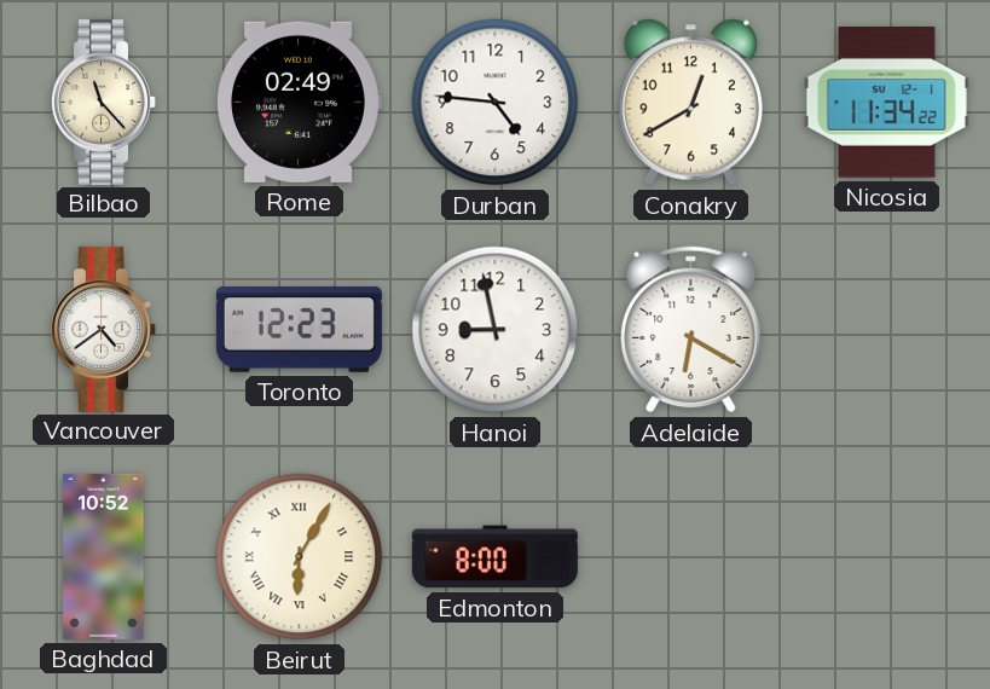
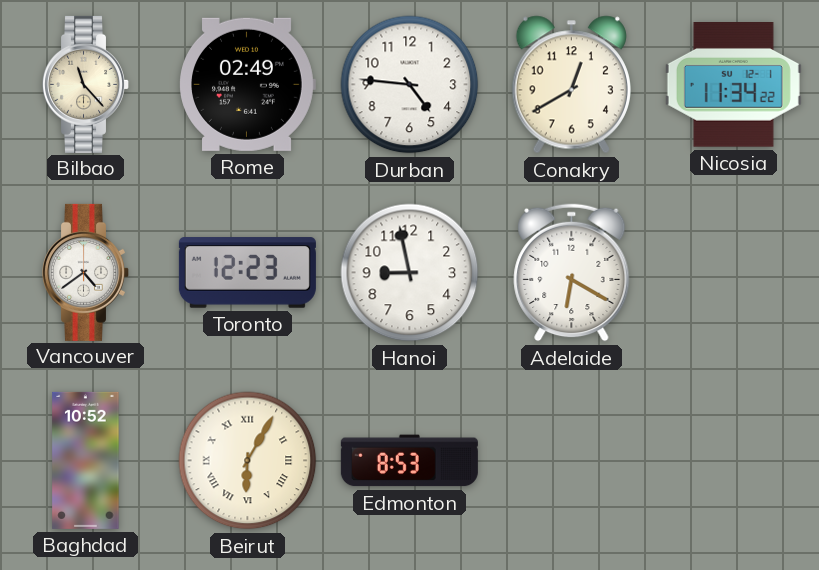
Edmonton: 8:00 -> 8:53 (409, 461)
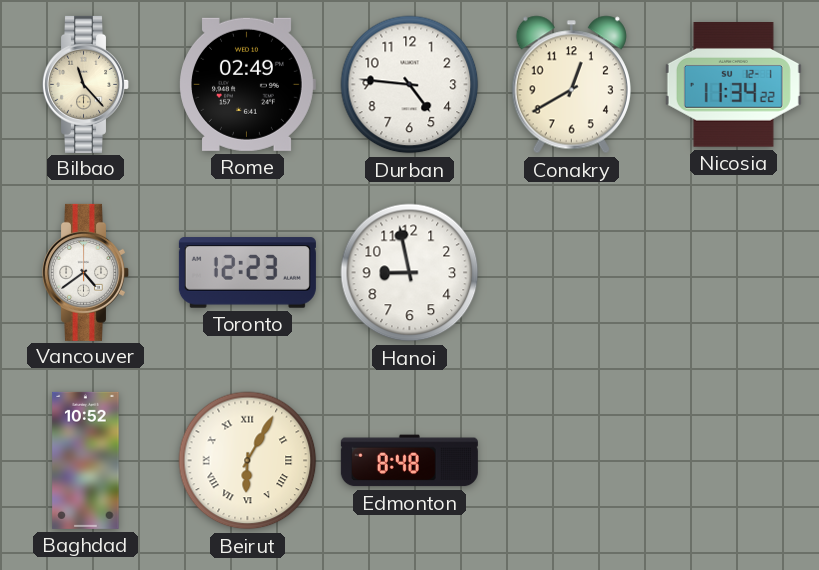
Adelaide: 6:20 -> none (572, 273)
Edmonton: 8:53 -> 8:48 (409, 461)
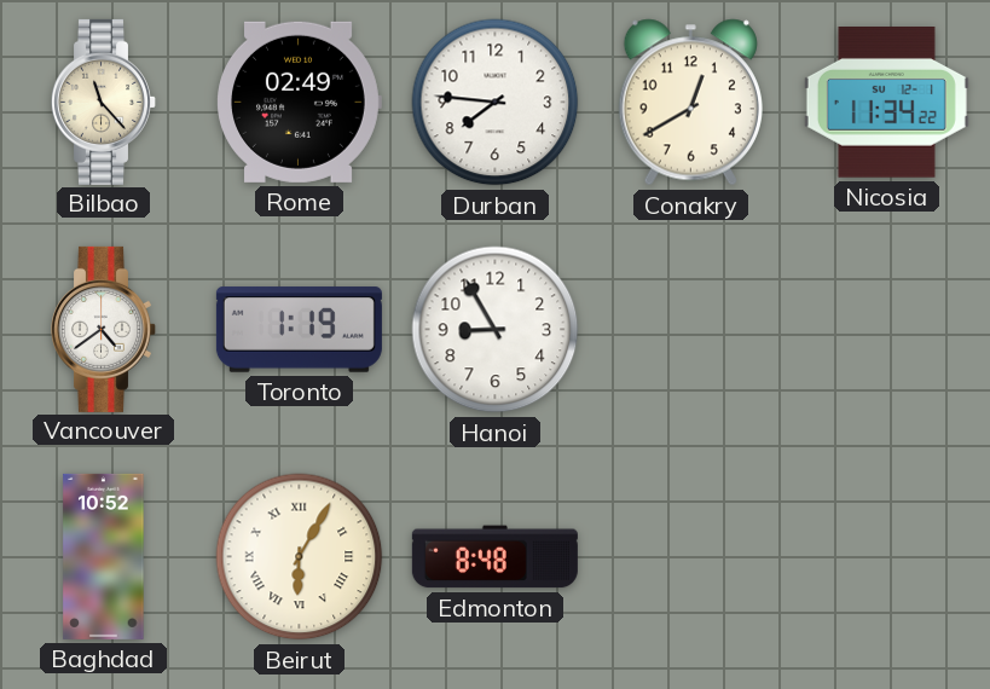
Durban: 4:46 -> 7:46 (496, 103)
Toronto: 12:23 -> 1:19 (299, 330)
Hanoi: 8:58 -> 8:55 (496, 330)
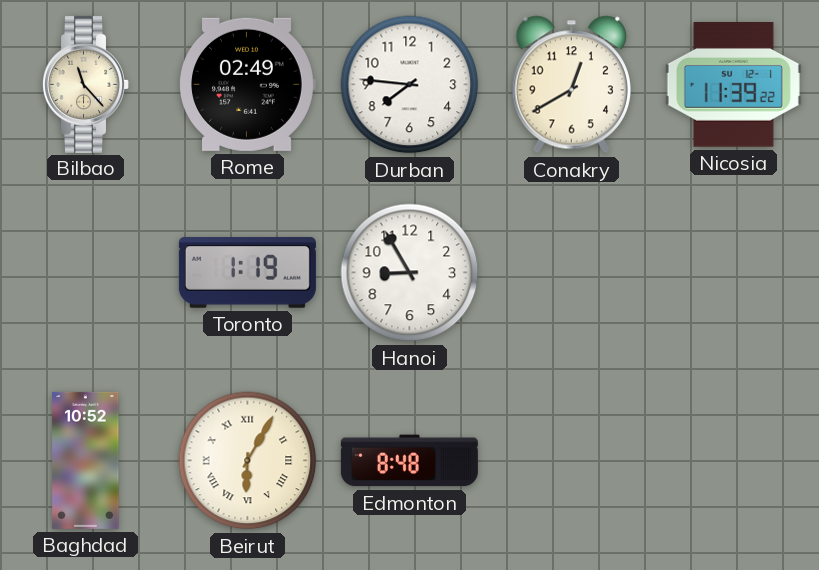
Nicosia: 11:34 -> 11:39 (733, 85)
Vancouver: 4:39 -> none (104, 329)
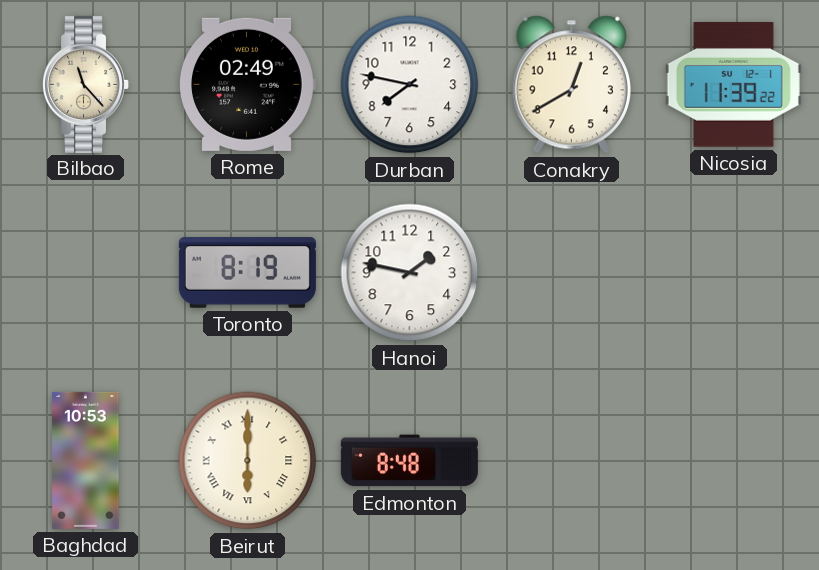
Durban: 7:46 -> 7:47 (410, 85)
Toronto: 1:19 -> 8:19 (247, 273)
Hanoi: 8:55 -> 1:47 (410, 273)
Baghdad: 10:52 -> 10:53 (86, 460)
Beirut: 6:05 -> 6:00 (248, 461)
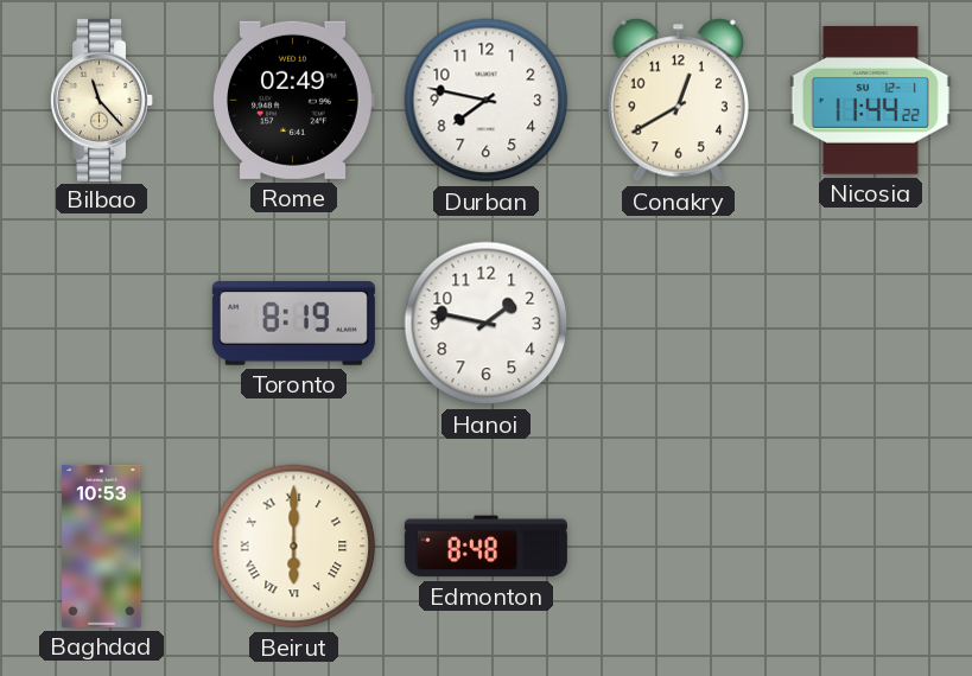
Nicosia: 11:39 -> 11:44 (870, 101)
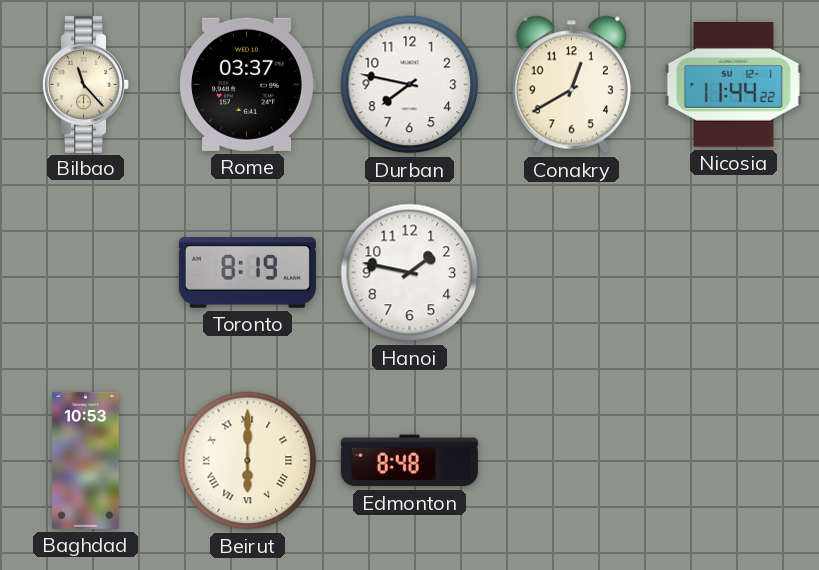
Rome: 02:49 -> 03:37 (247, 84)
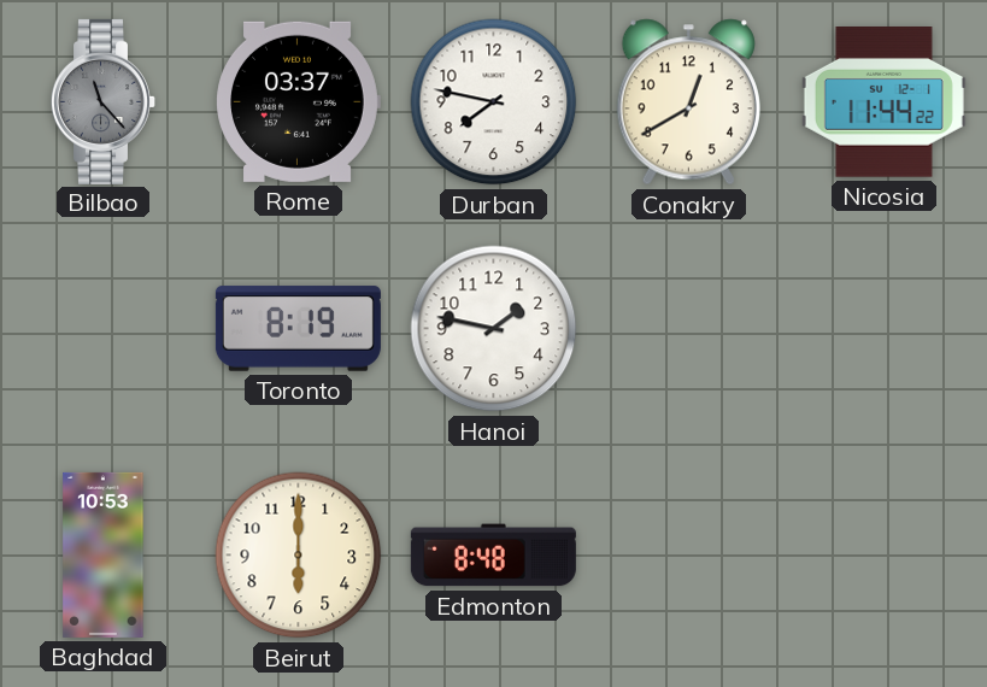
Bilbao dial: cream -> grey (104, 101)
Beirut numerals: Roman -> Arabic (299, 556)
